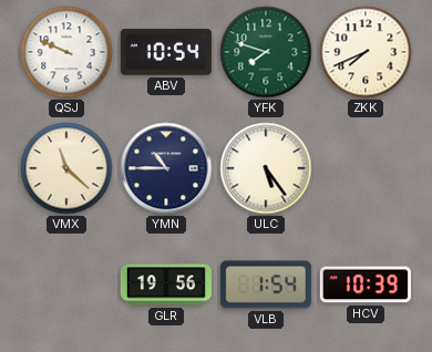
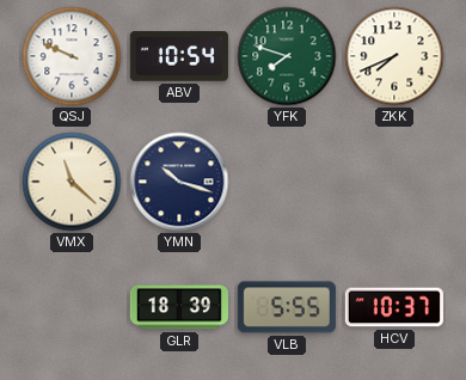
YMN: 10:45 -> 10:18 (179, 182)
ULC: 5:24 -> none (266, 168)
GLR: 19:56 -> 18:39 (179, 307)
VLB: 1:54 -> 5:55 (287, 307)
HCV: 10:39 -> 10:37 (394, 307)
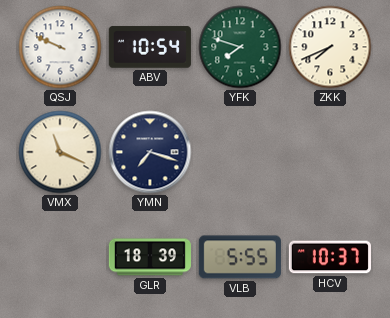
VMX: 11:22 -> 11:19 (60, 152)
YMN: 10:18 -> 7:18 (150, 152)
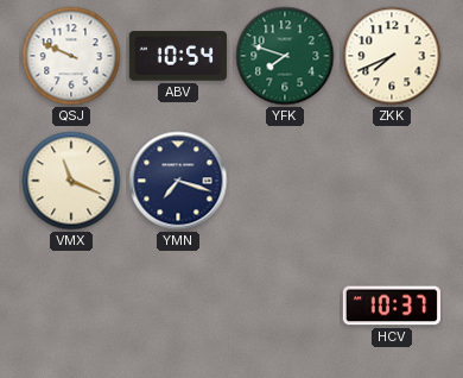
GLR: 18:39 -> none (150, 257)
VLB: 5:55 -> none (240, 257)
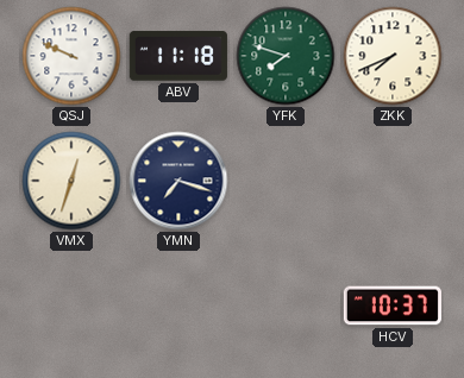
ABV: 10:54 -> 11:18 (178, 56)
VMX: 11:19 -> 12:33 (71, 181)
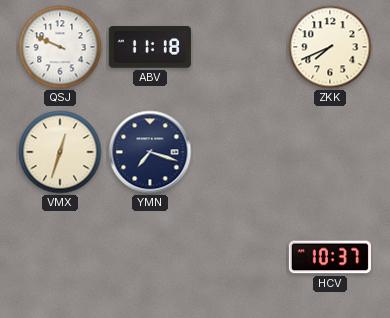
YFK: 7:48 -> none (286, 56)
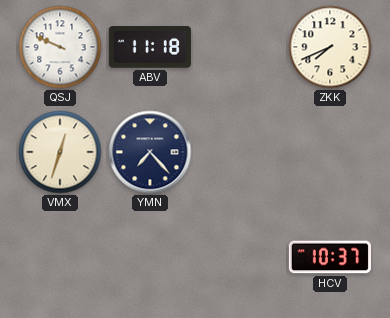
YMN: 7:18 -> 7:23 (150, 152)
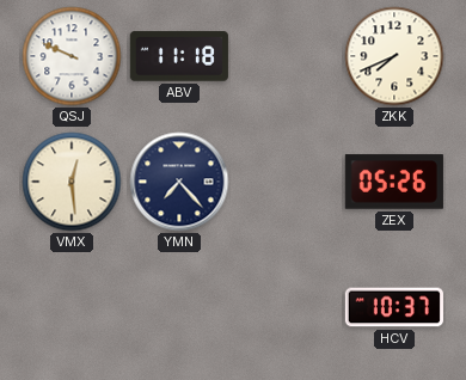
VMX: 12:33 -> 12:29 (72, 182)
ZEX: none -> 05:26 (394, 182)
